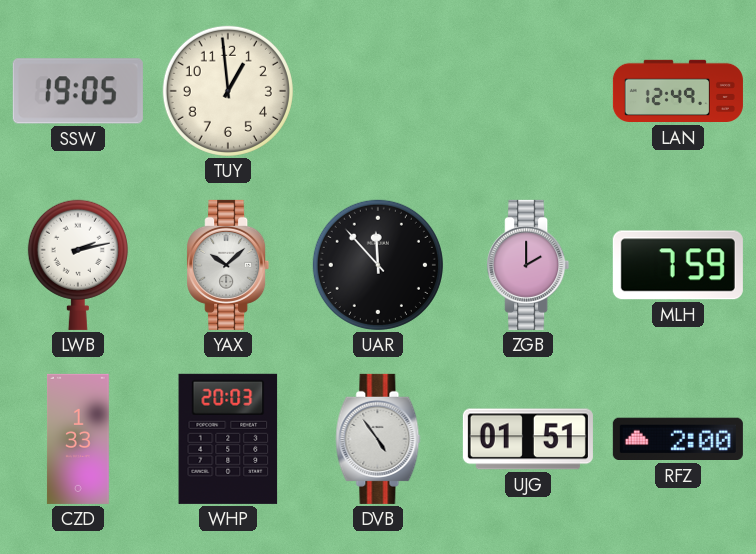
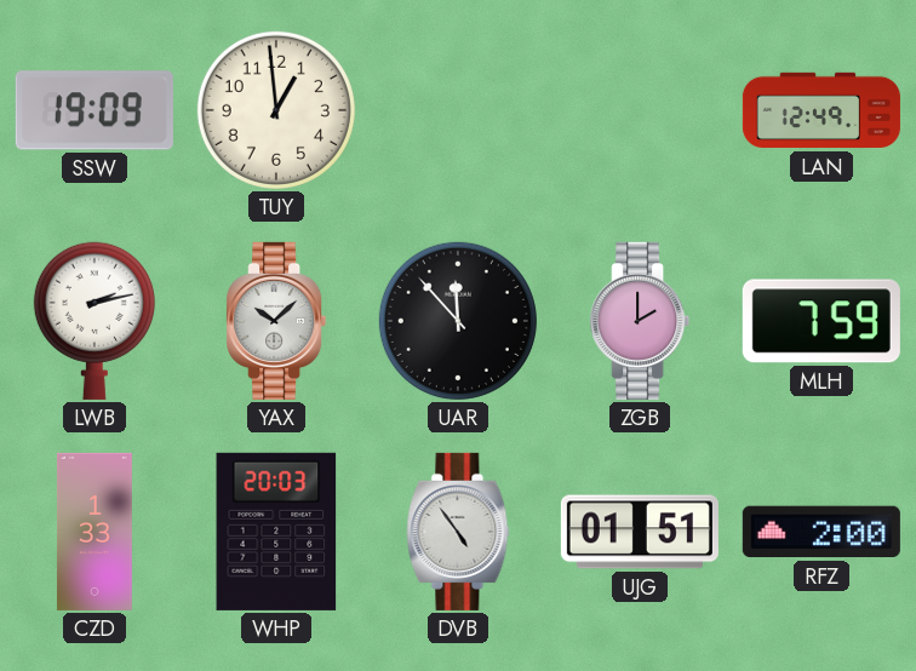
SSW: 19:05 -> 19:09 (95, 110)
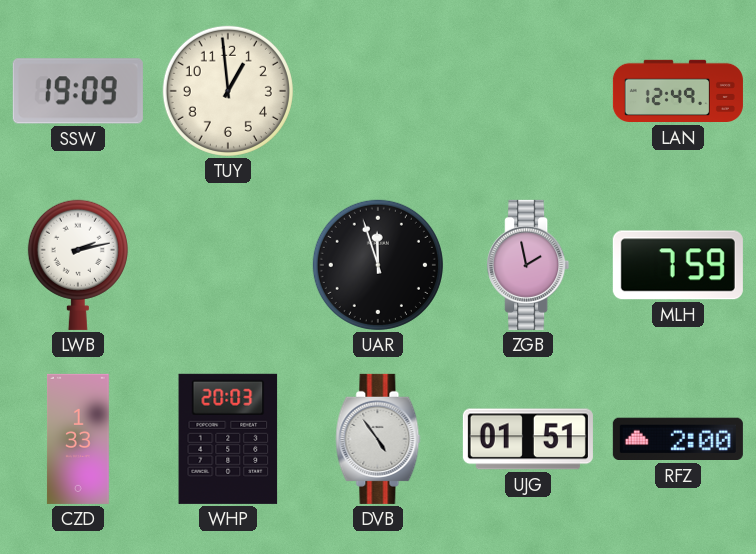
YAX: 10:08 -> none (276, 321)
UAR: 11:53 -> 11:57 (378, 265)
ZGB: 2:00 -> 1:58 (528, 265)
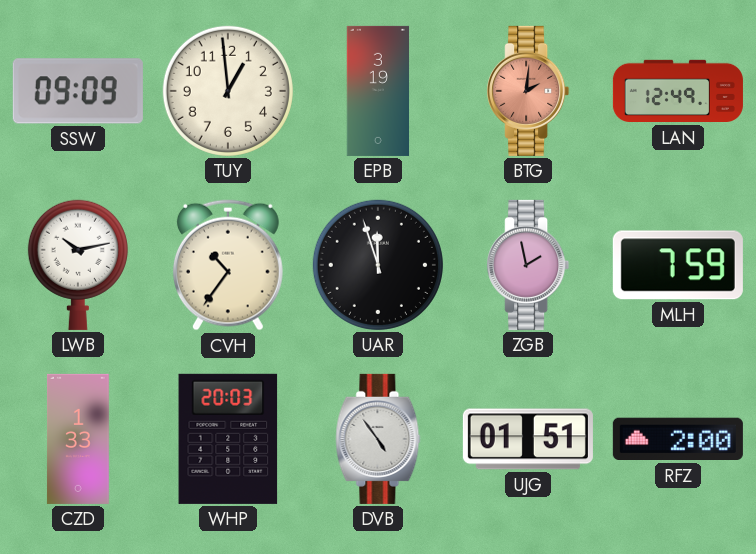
SSW: 19:09 -> 09:09 (78, 91)
EPB: none -> 3:19 (378, 91)
BTG: none -> 2:01 (528, 91)
LWB: 2:13 -> 10:13 (78, 265)
CVH: none -> 10:36 (228, 265)
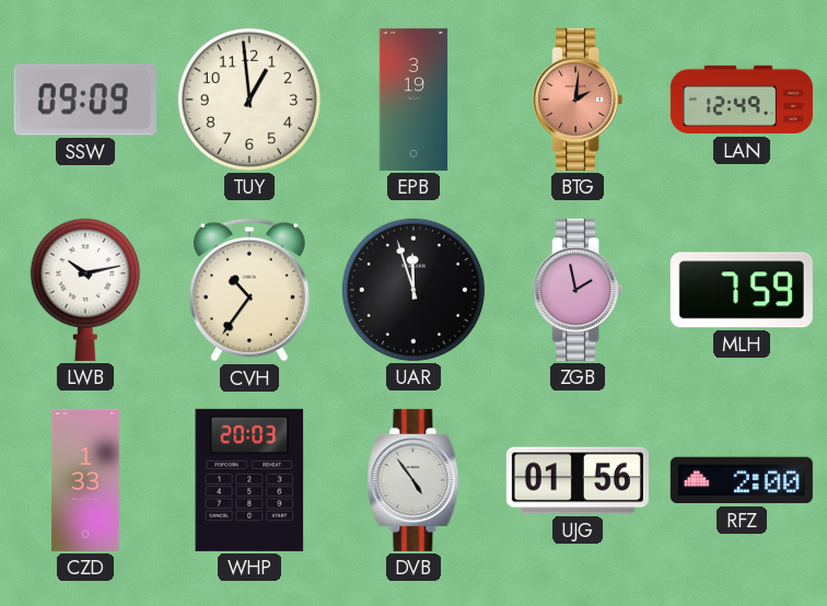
UJG: 01:51 -> 01:56 (578, 480)
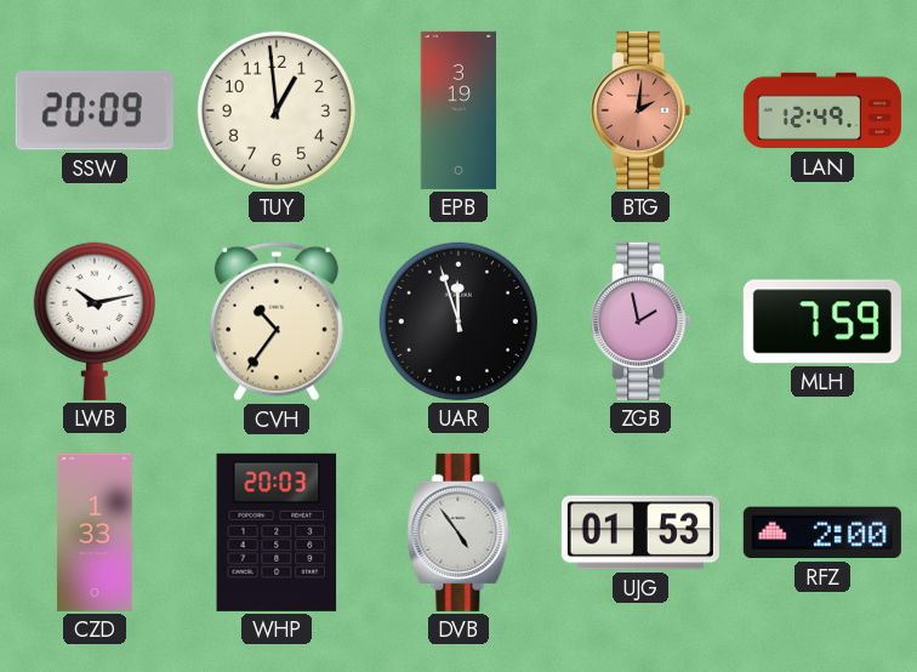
SSW: 09:09 -> 20:09 (95, 110)
UJG: 01:56 -> 01:53 (640, 533)
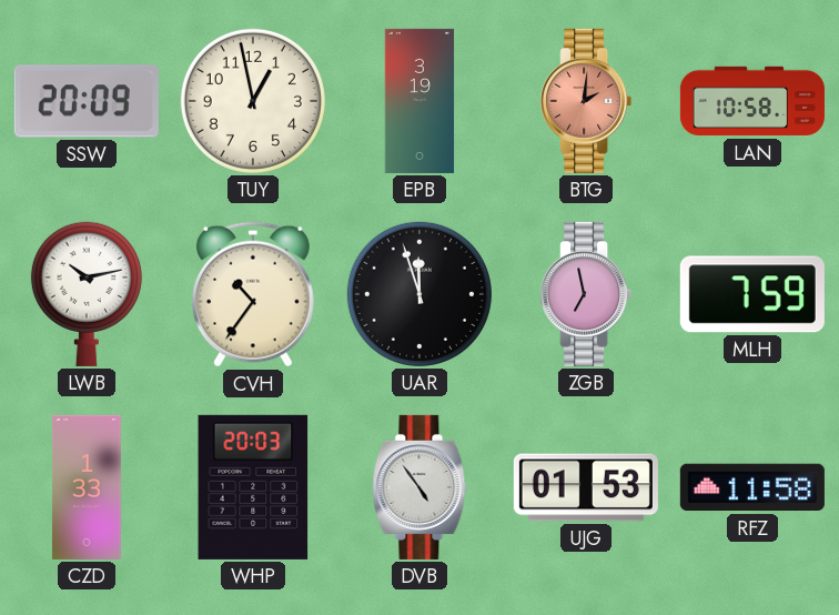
TUY: 12:59 -> 12:58 (253, 101)
LAN: 12:49 -> 10:58 (752, 101)
ZGB: 1:58 -> 6:58 (586, 294)
RFZ: 2:00 -> 11:58 (752, 487)
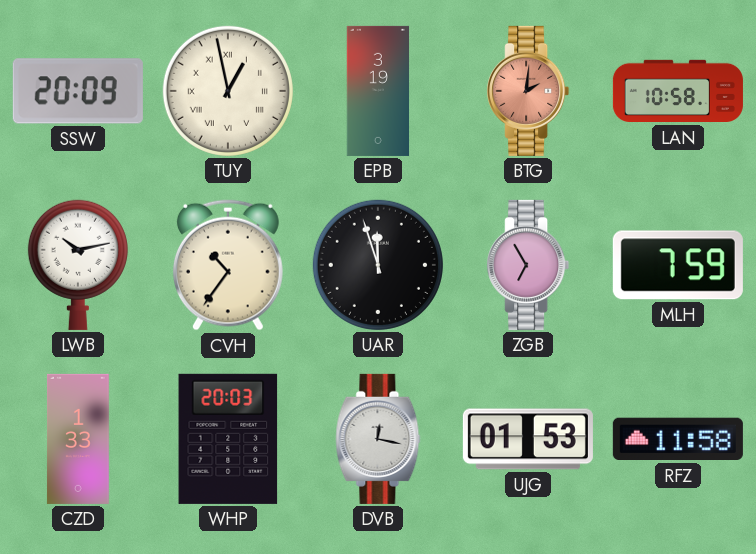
TUY numerals: Arabic -> Roman (228, 91)
ZGB: 6:58 -> 6:55 (528, 265)
DVB: 4:54 -> 12:17 (378, 439)
